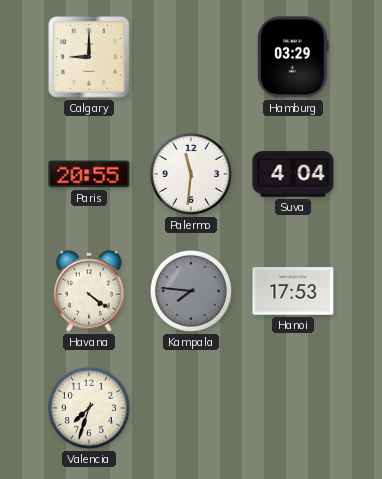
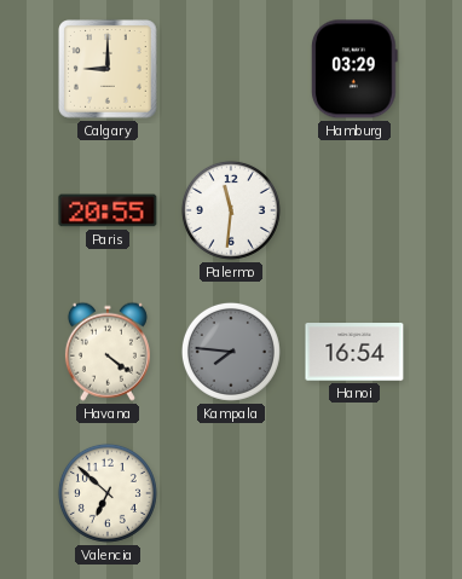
Suva: 4:04 -> none (293, 174)
Hanoi: 17:53 -> 16:54 (354, 352)
Valencia: 7:33 -> 6:52 (108, 493)
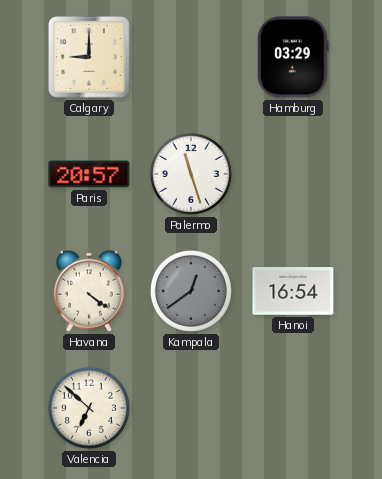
Paris: 20:55 -> 20:57 (89, 174)
Palermo: 11:31 -> 11:27 (191, 174)
Kampala: 7:46 -> 12:39 (191, 291)
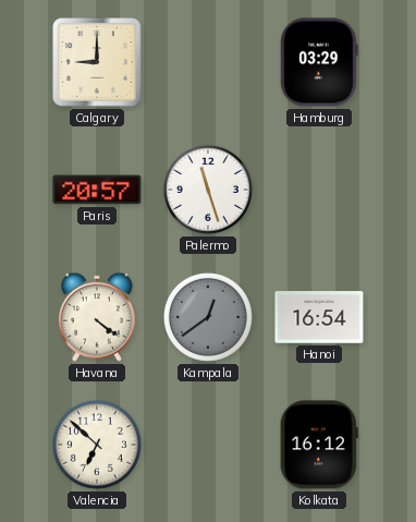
Kolkata: none -> 16:12 (319, 445)
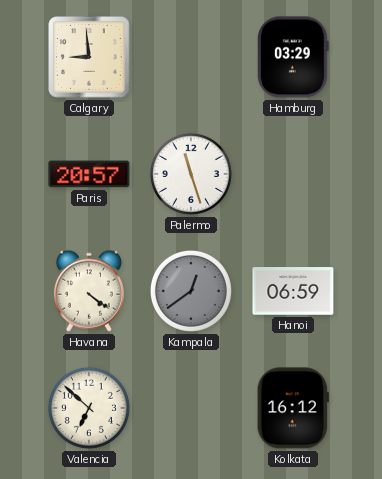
Calgary: 9:00 -> 8:59 (89, 57)
Hanoi: 16:54 -> 06:59 (293, 291)
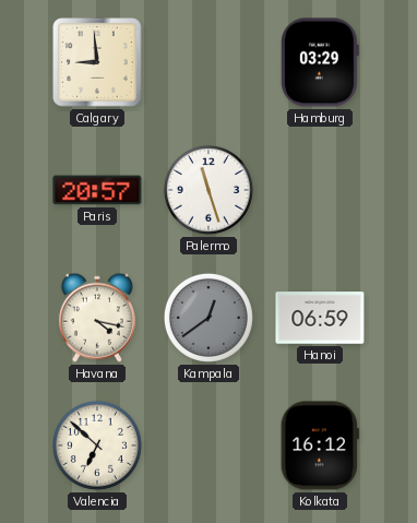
Havana: 4:21 -> 4:17 (97, 318)
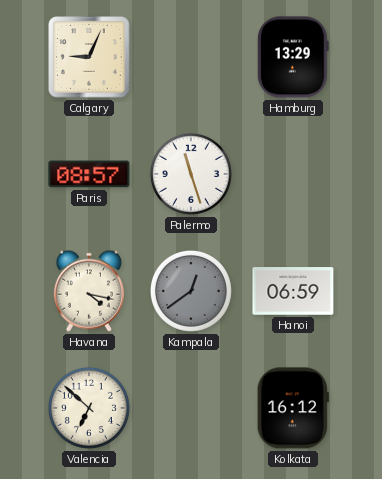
Calgary: 8:59 -> 9:04 (89, 57)
Hamburg: 03:29 -> 13:29 (293, 57)
Paris: 20:57 -> 08:57 (89, 174)
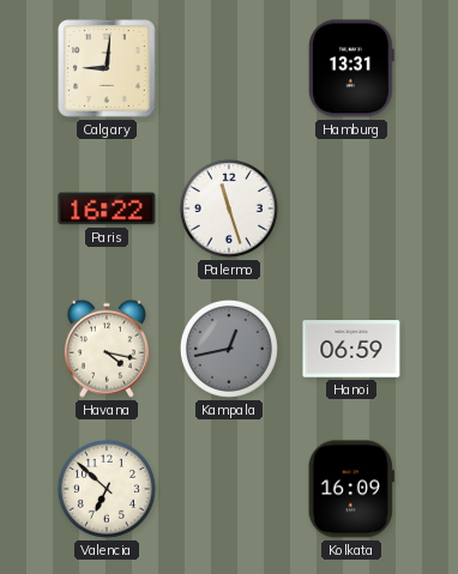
Calgary: 9:04 -> 9:01 (107, 68)
Hamburg: 13:29 -> 13:31 (351, 68)
Paris: 08:57 -> 16:22 (107, 209)
Kampala: 12:39 -> 12:43 (229, 349)
Kolkata: 16:12 -> 16:09 (351, 489)
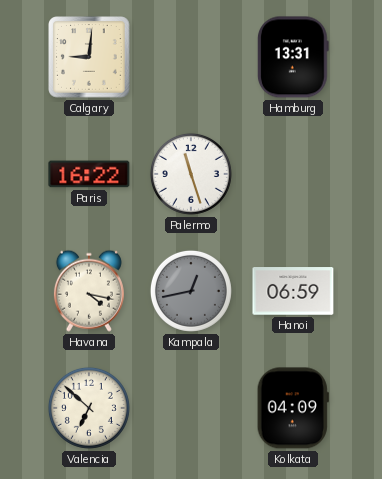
Kolkata: 16:09 -> 04:09 (293, 408)
